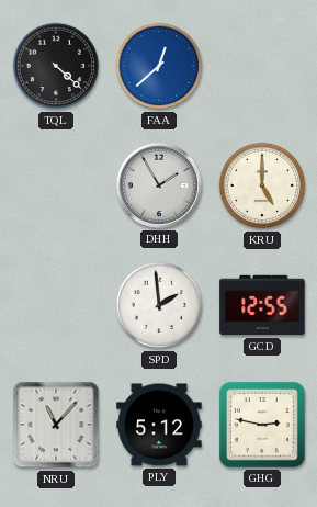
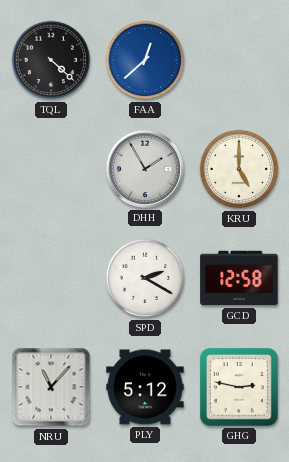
SPD: 1:59 -> 2:20 (145, 278)
GCD: 12:55 -> 12:58 (239, 278)
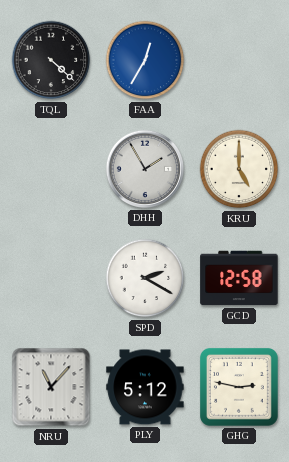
FAA: 12:38 -> 12:35 (145, 60)
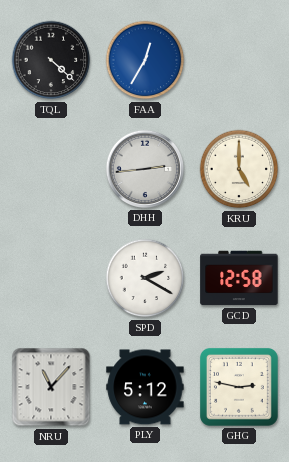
DHH: 1:55 -> 2:44 (145, 169)
